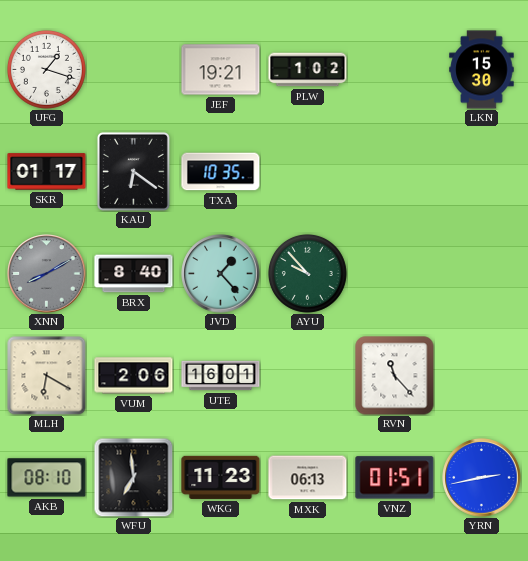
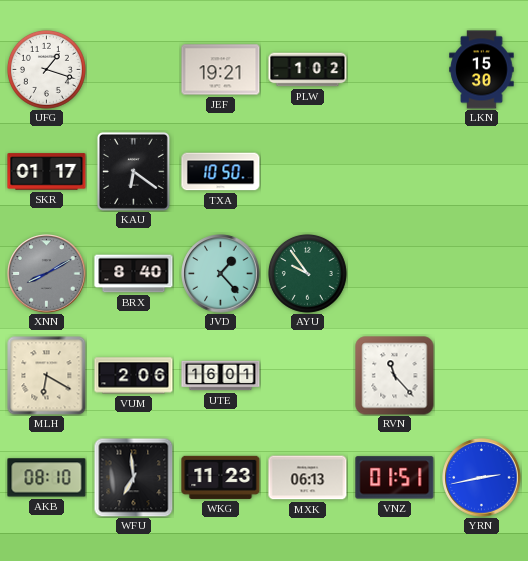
TXA: 10:35 -> 10:50 (221, 172)
AYU: 9:53 -> 9:54 (307, 273)
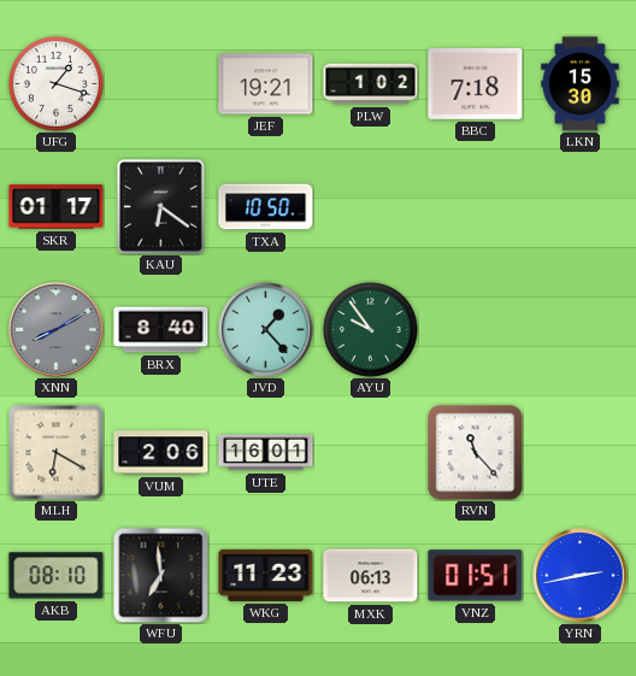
BBC: none -> 7:18 (476, 84)
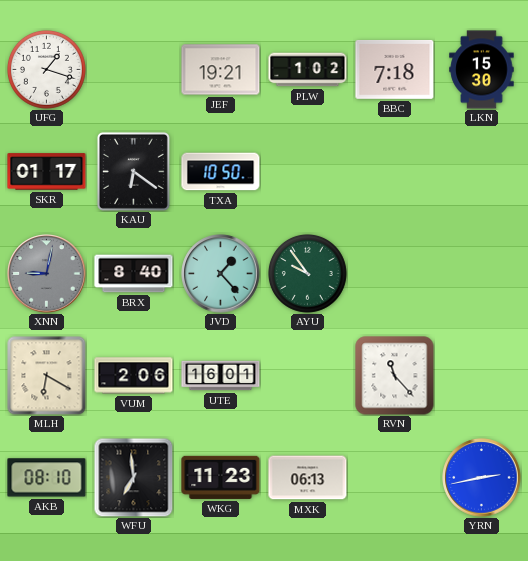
XNN: 8:10 -> 9:02 (47, 274)
VNZ: 01:51 -> none (476, 576)
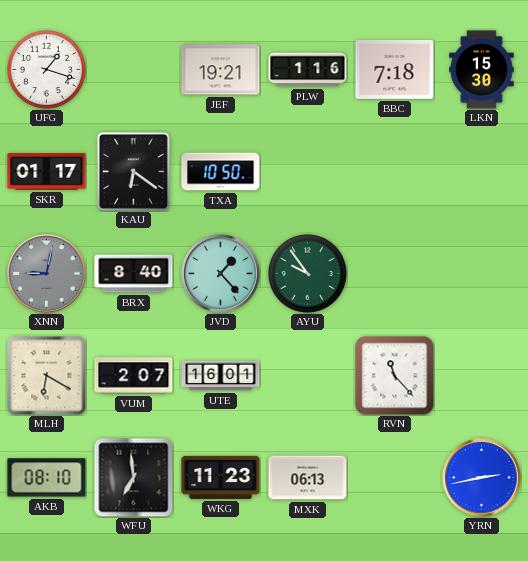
PLW: 1:02 -> 1:16 (308, 70)
VUM: 2:06 -> 2:07 (134, 376)
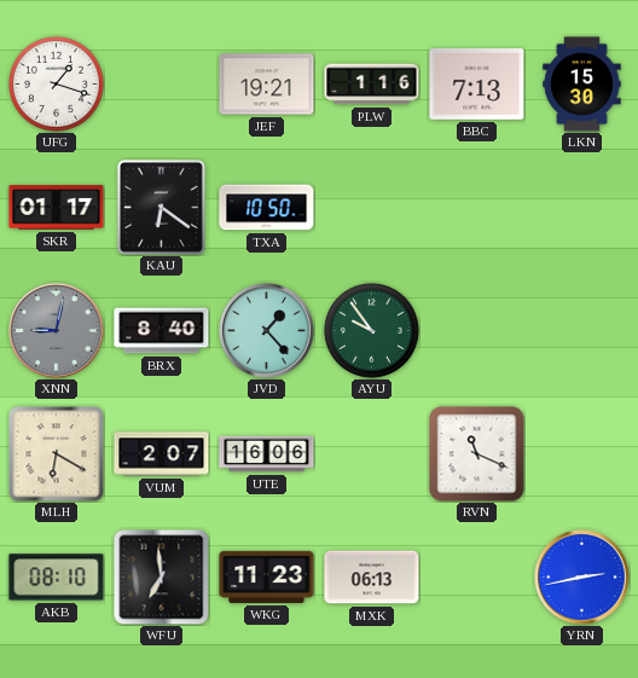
BBC: 7:18 -> 7:13 (477, 85)
UTE: 16:01 -> 16:06 (267, 454)
RVN: 11:23 -> 11:19 (477, 454)
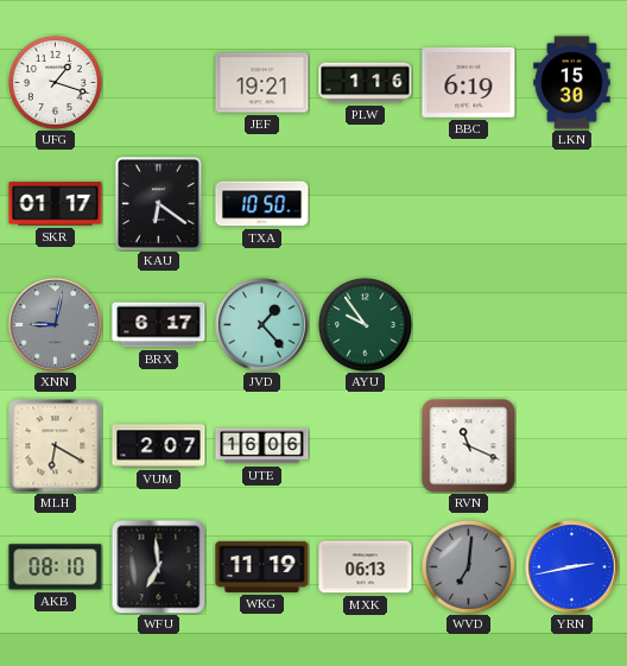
BBC: 7:13 -> 6:19 (469, 83)
BRX: 8:40 -> 6:17 (159, 325)
WKG: 11:23 -> 11:19 (262, 566)
WVD: none -> 7:01 (468, 566)
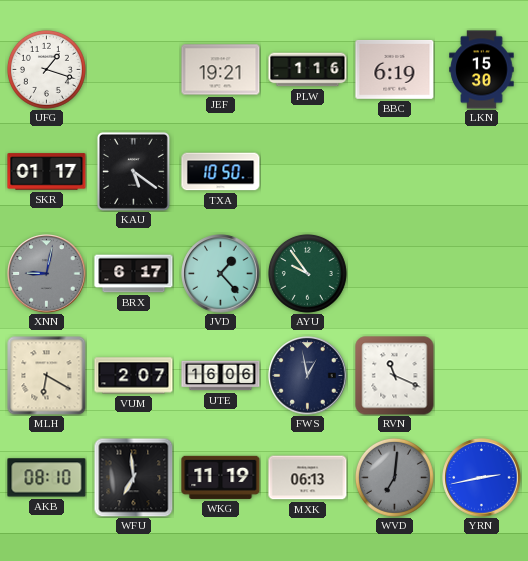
KAU: 6:21 -> 5:21 (133, 171)
FWS: none -> 12:58 (308, 376)
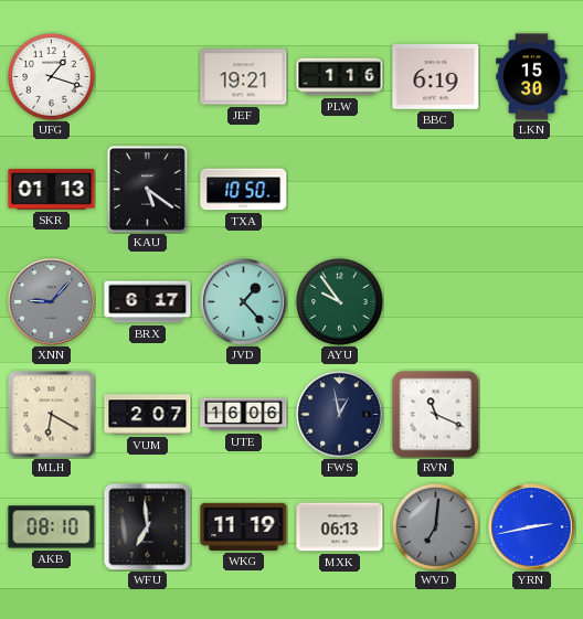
SKR: 01:17 -> 01:13 (52, 190)
XNN: 9:02 -> 9:07 (52, 302)
